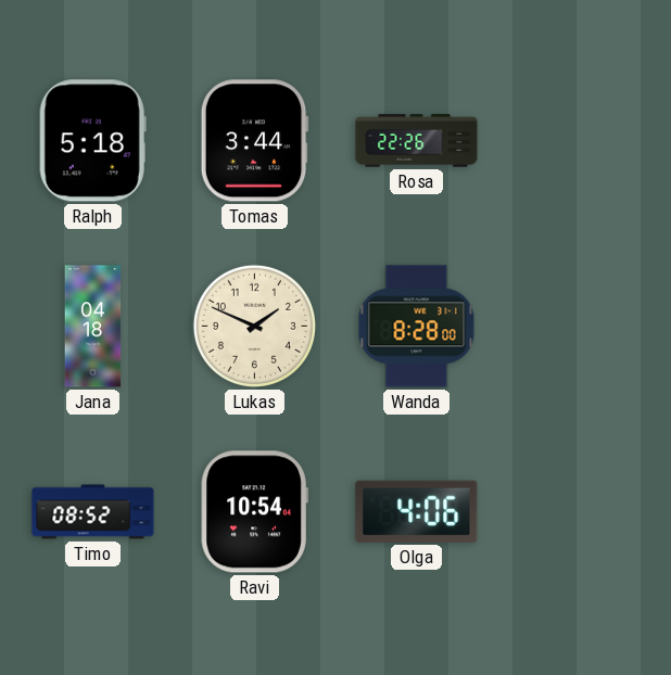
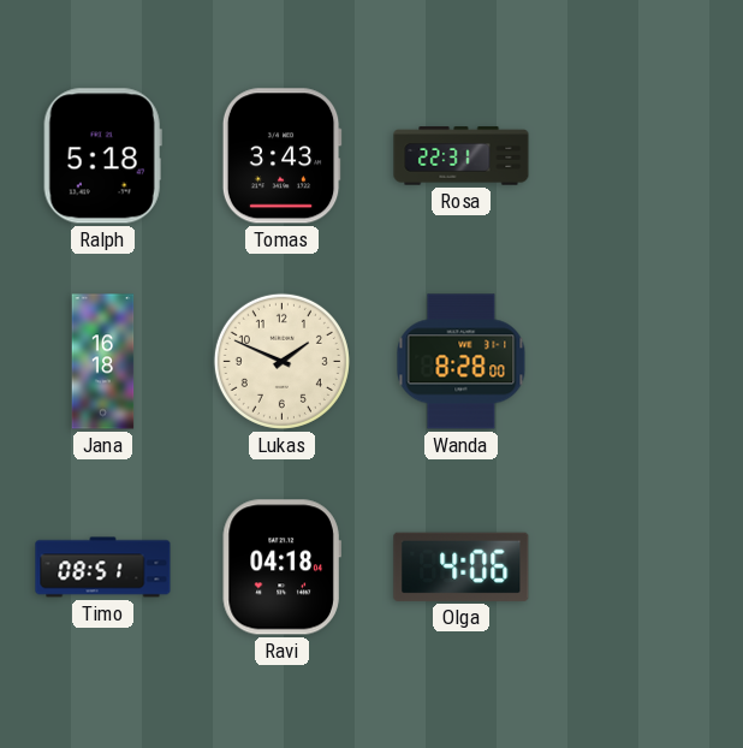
Tomas: 3:44 -> 3:43 (281, 156)
Rosa: 22:26 -> 22:31 (462, 156)
Jana: 04:18 -> 16:18 (103, 362)
Timo: 08:52 -> 08:51 (103, 568)
Ravi: 10:54 -> 04:18 (281, 568)
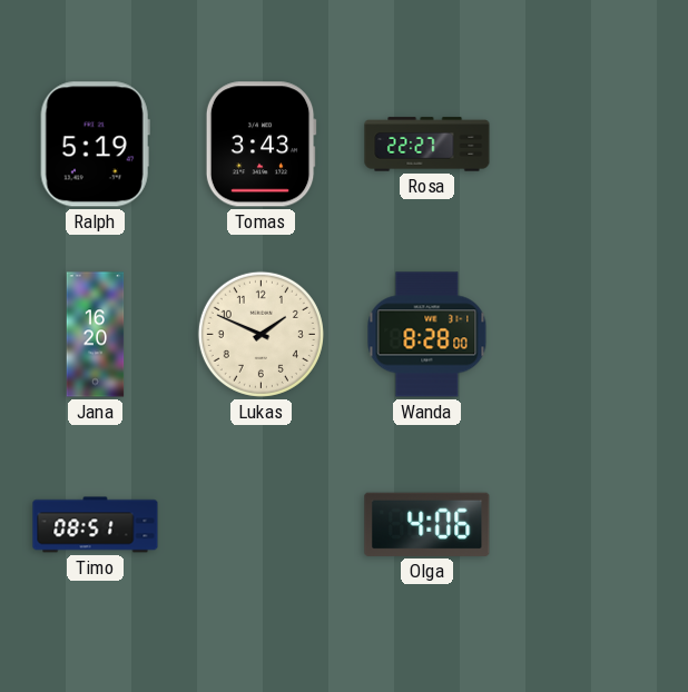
Ralph: 5:18 -> 5:19 (95, 145)
Rosa: 22:31 -> 22:27 (427, 145)
Jana: 16:18 -> 16:20 (96, 335)
Ravi: 04:18 -> none (281, 568)
